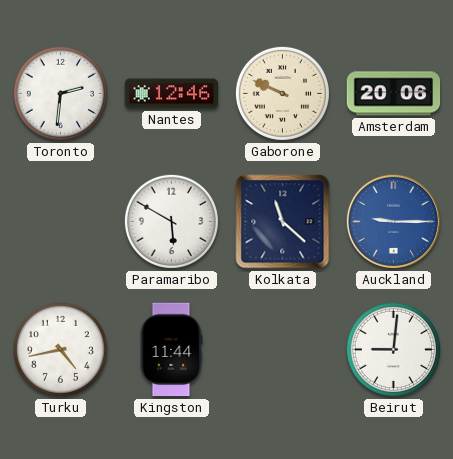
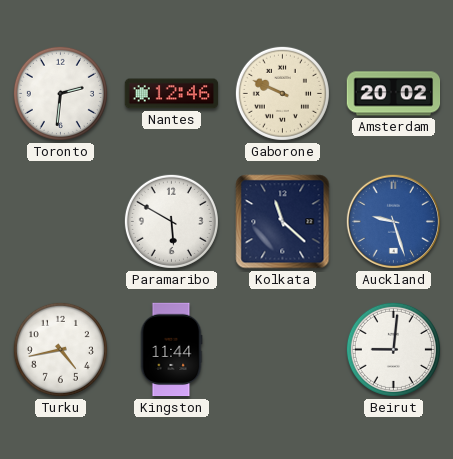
Amsterdam: 20:06 -> 20:02 (394, 94)
Auckland: 9:15 -> 9:27 (393, 221)
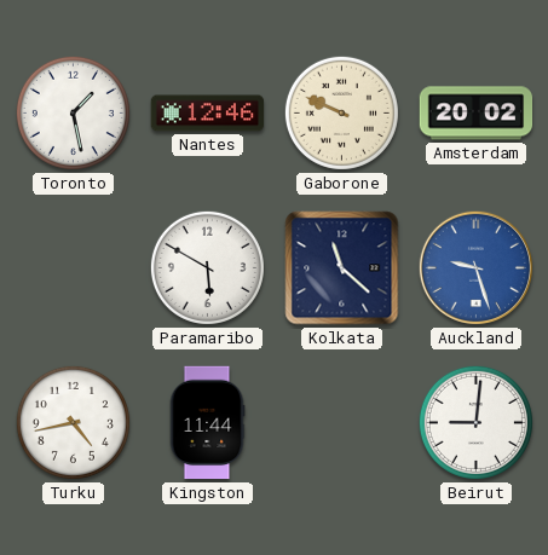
Toronto: 2:31 -> 1:28 (73, 112)
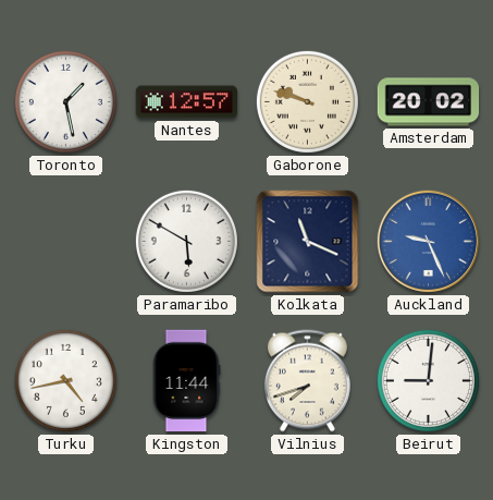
Nantes: 12:46 -> 12:57 (187, 102)
Gaborone: 9:49 -> 9:48 (307, 101)
Kolkata: 11:22 -> 11:19 (308, 242)
Auckland: 9:27 -> 9:26 (428, 241)
Vilnius: none -> 7:42 (307, 381)
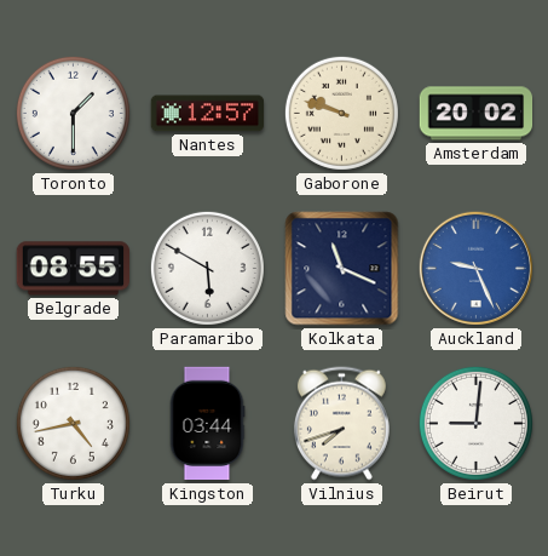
Toronto: 1:28 -> 1:30 (73, 113)
Belgrade: none -> 08:55 (74, 269)
Kingston: 11:44 -> 03:44 (207, 424)
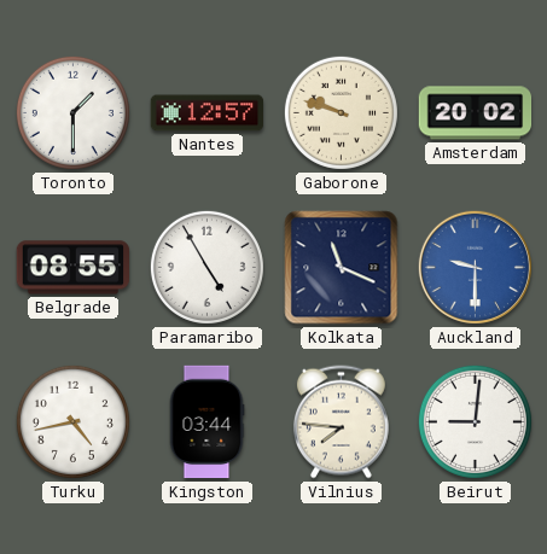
Paramaribo: 5:50 -> 4:55 (206, 267)
Auckland: 9:26 -> 9:30 (475, 267)
Vilnius: 7:42 -> 7:46 (341, 422)
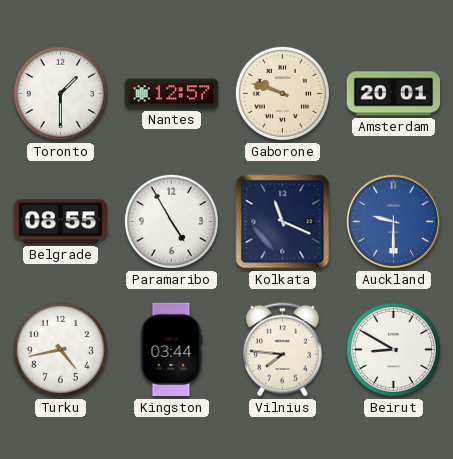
Amsterdam: 20:02 -> 20:01 (394, 94)
Beirut: 9:01 -> 8:50 (393, 349)
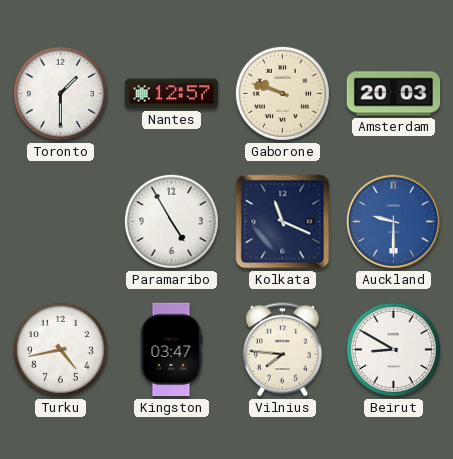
Amsterdam: 20:01 -> 20:03 (394, 94)
Belgrade: 08:55 -> none (61, 222)
Kingston: 03:44 -> 03:47 (171, 350)
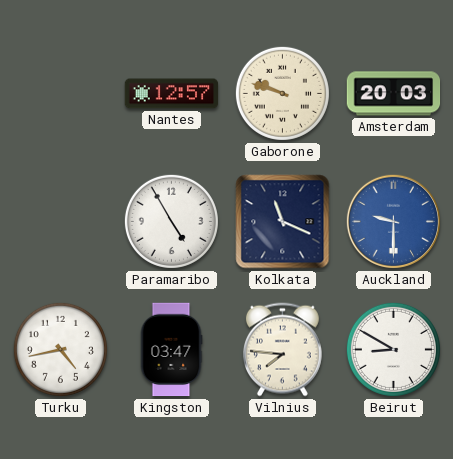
Toronto: 1:30 -> none (60, 93)
